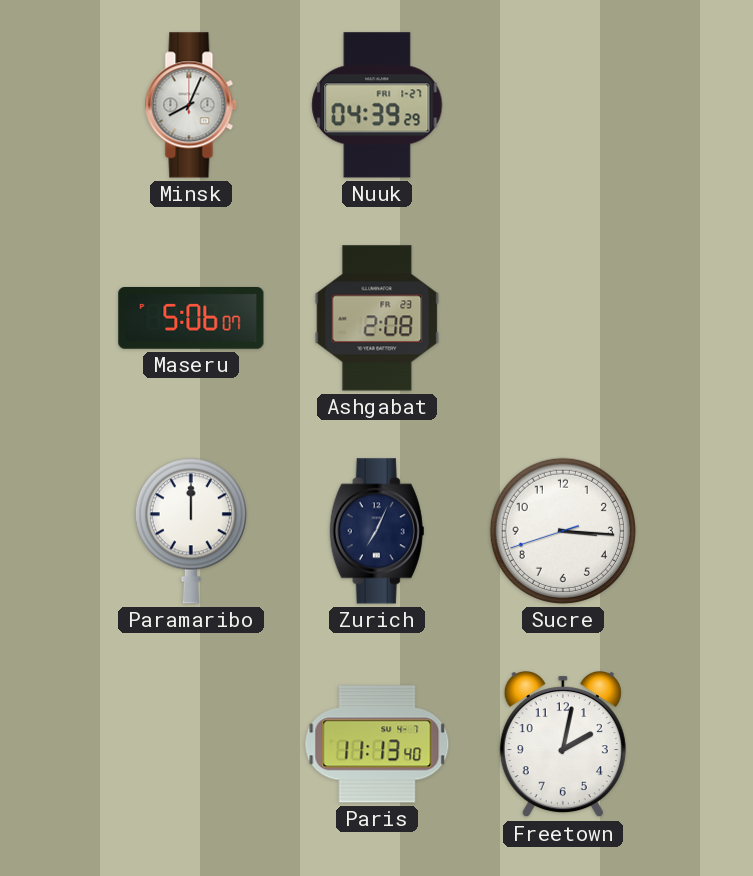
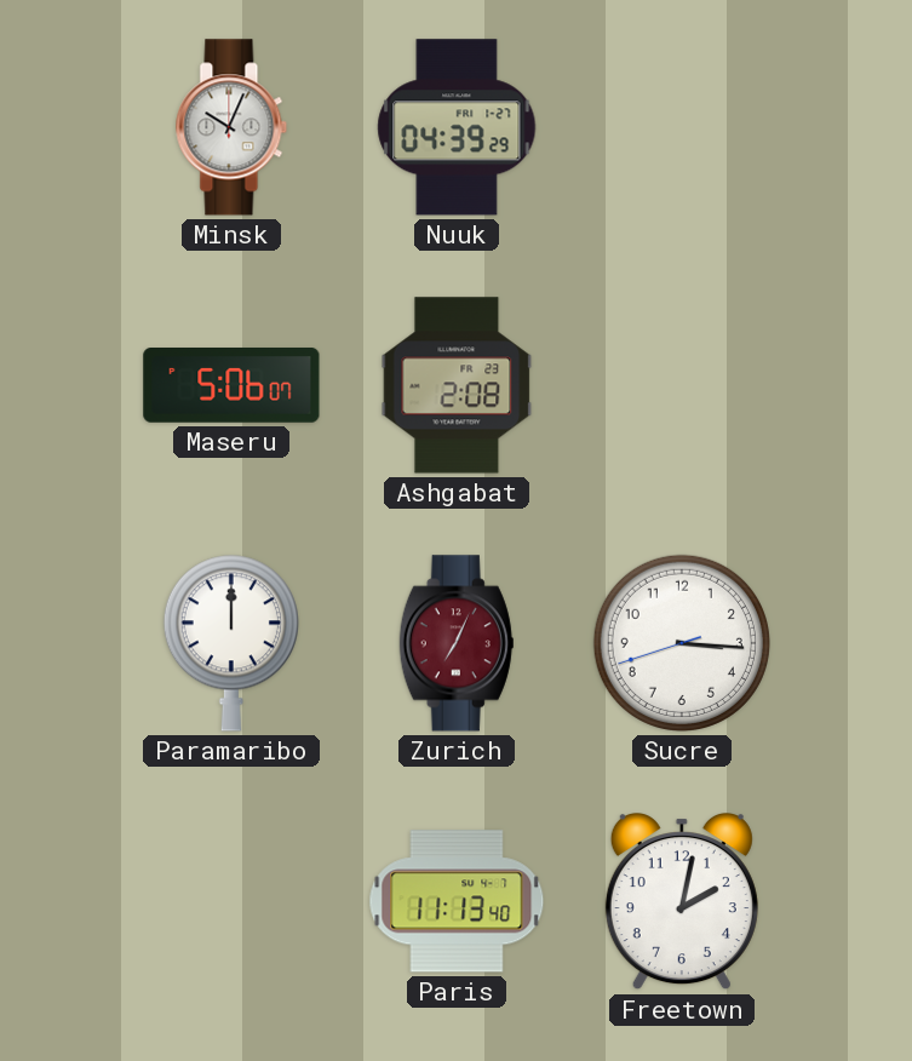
Minsk: 8:04 -> 10:04 (231, 127)
Zurich dial: navy -> burgundy (457, 643)
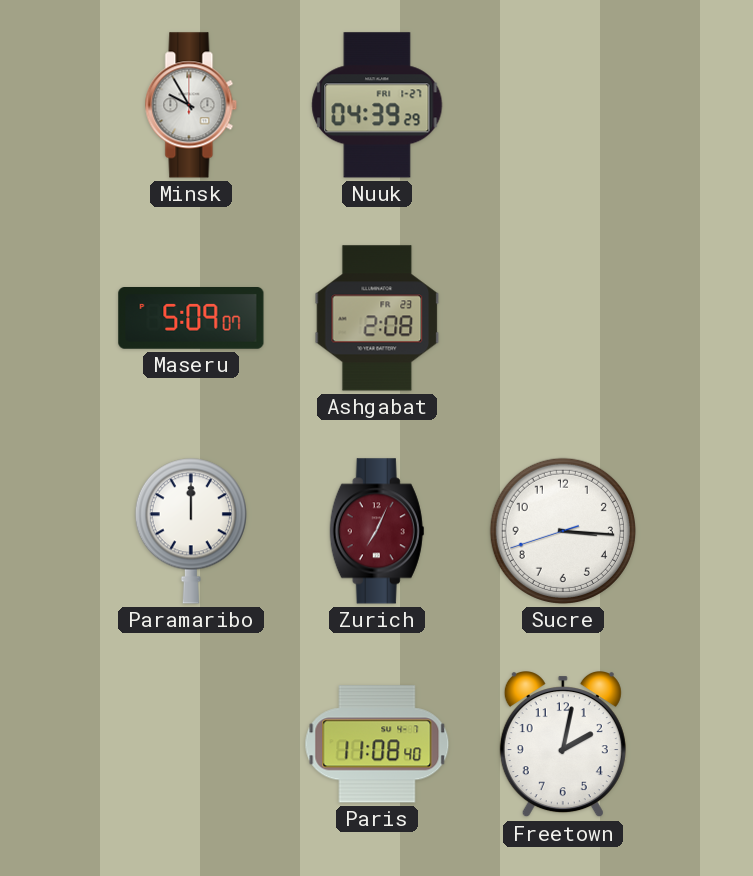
Minsk: 10:04 -> 9:55 (191, 105)
Maseru: 5:06 -> 5:09 (191, 319)
Paris: 11:13 -> 11:08 (377, 744)
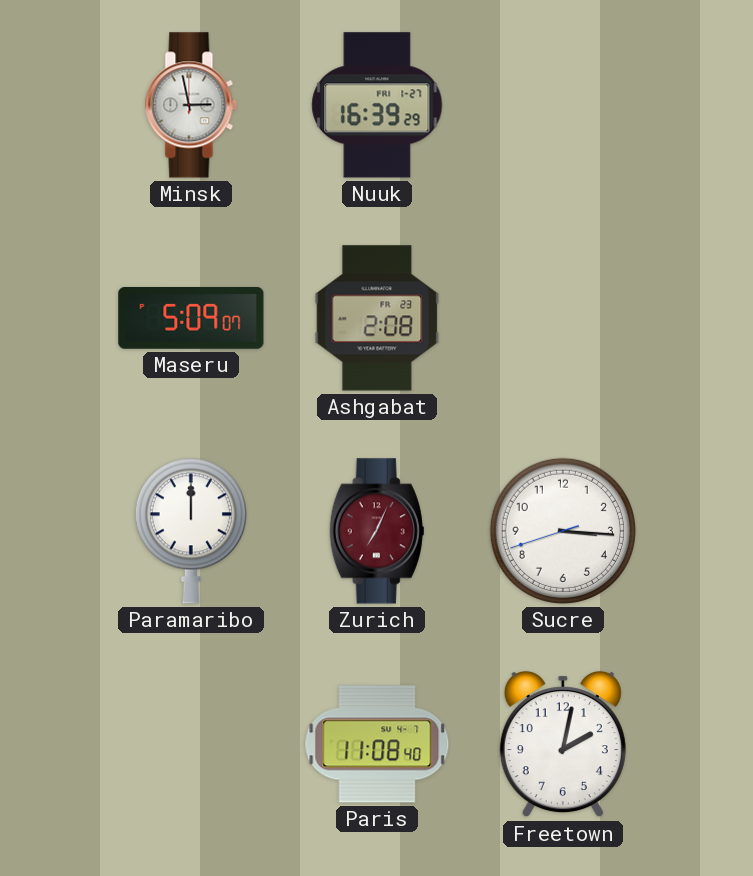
Minsk: 9:55 -> 2:58 (191, 105)
Nuuk: 04:39 -> 16:39 (377, 105)
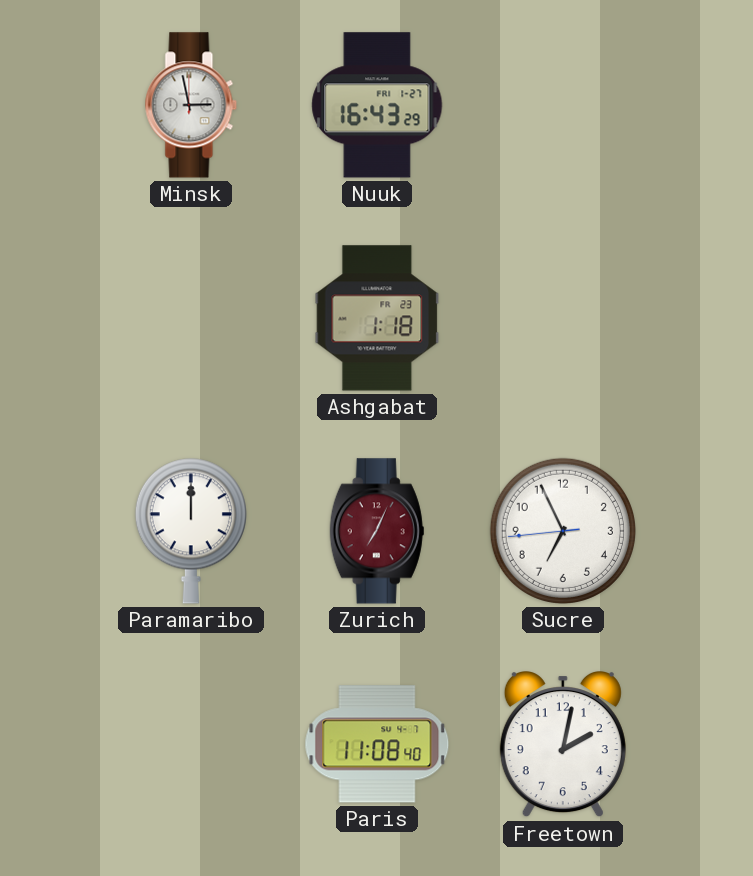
Nuuk: 16:39 -> 16:43 (377, 105)
Maseru: 5:09 -> none (191, 319)
Ashgabat: 2:08 -> 1:18 (377, 318)
Sucre: 3:15 -> 6:55 (563, 531)
